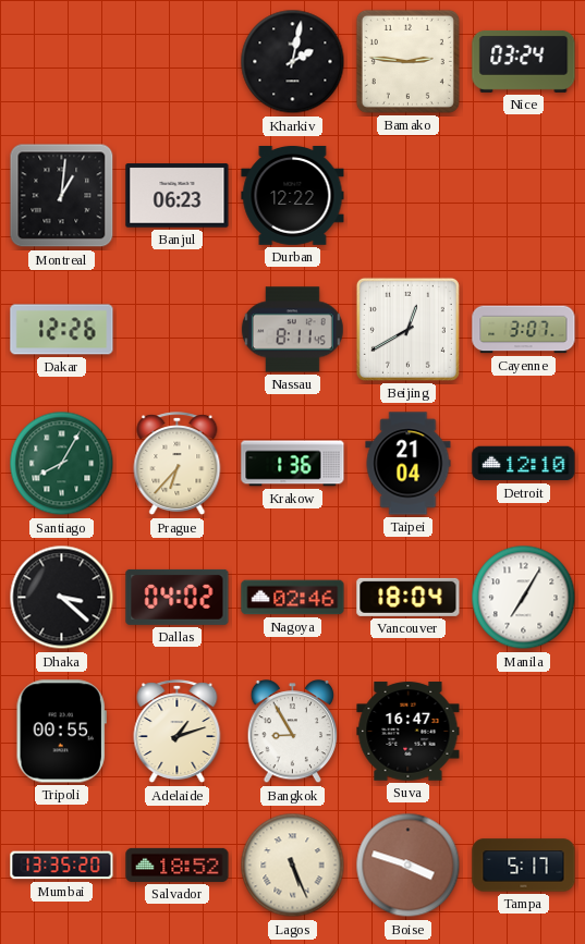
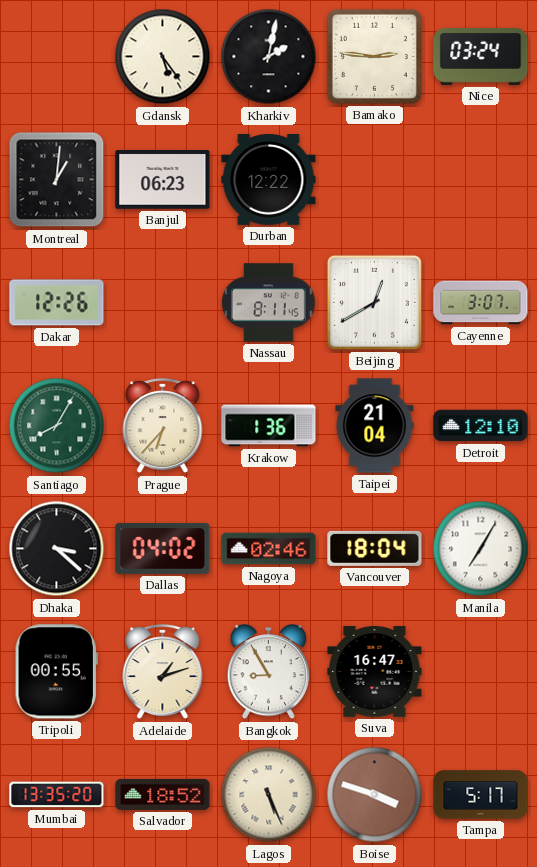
Gdansk: none -> 5:24 (163, 57)
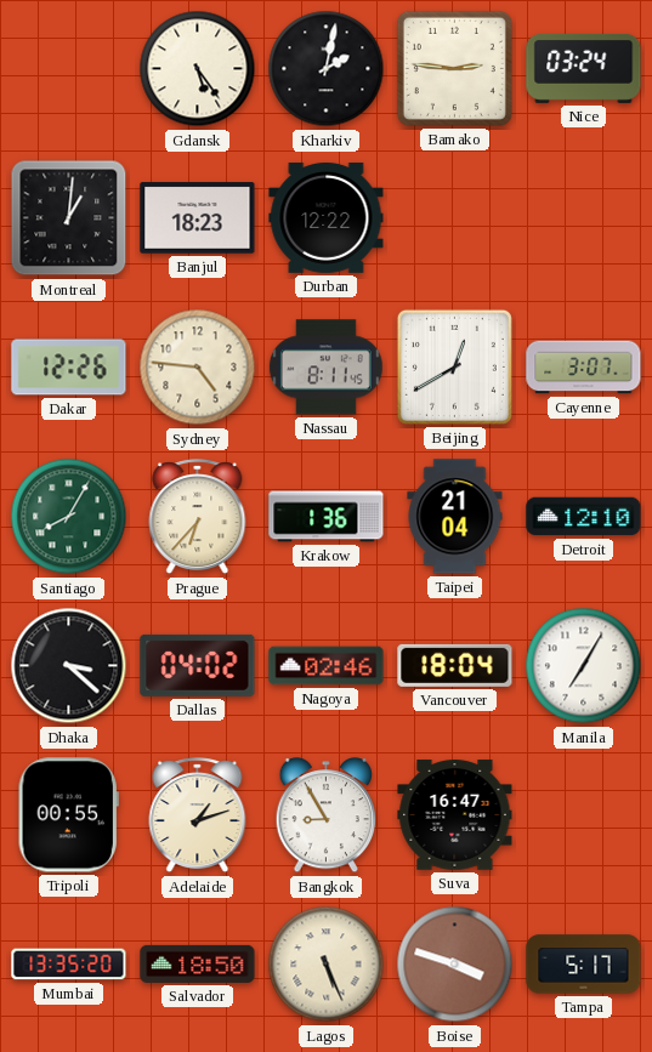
Banjul: 06:23 -> 18:23 (198, 218)
Sydney: none -> 4:46 (198, 368)
Salvador: 18:52 -> 18:50 (198, 963)
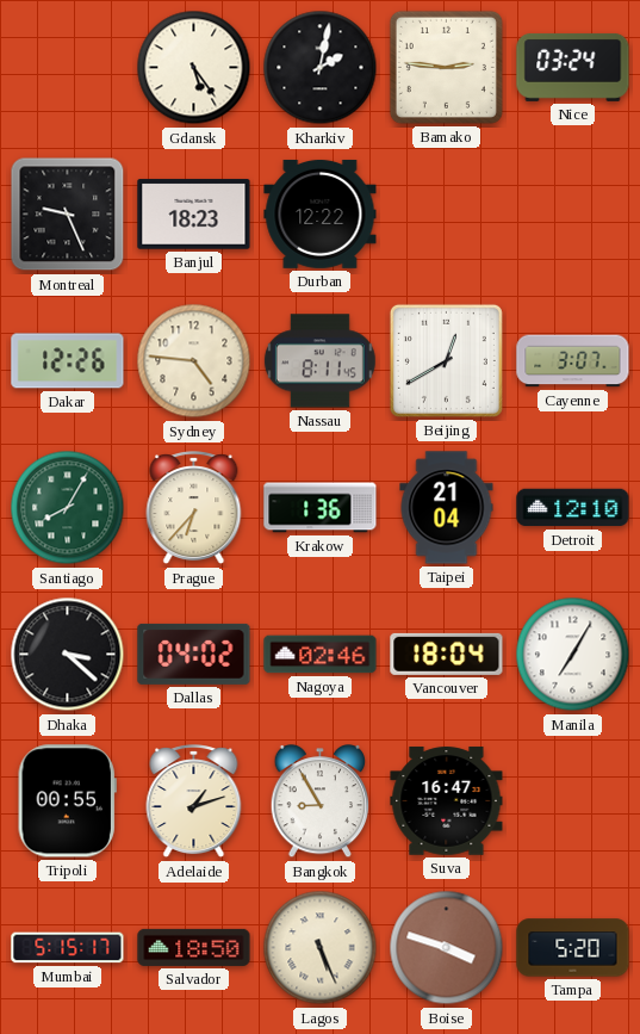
Montreal: 1:01 -> 9:26 (68, 215)
Mumbai: 13:35 -> 5:15 (68, 948)
Tampa: 5:17 -> 5:20 (573, 948)
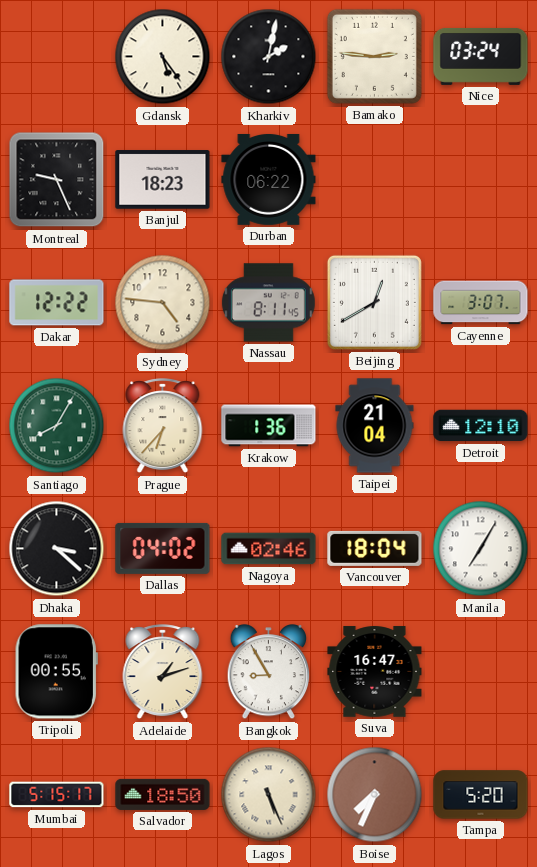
Durban: 12:22 -> 06:22 (269, 179)
Dakar: 12:26 -> 12:22 (57, 303)
Boise: 3:48 -> 7:34 (375, 795)
